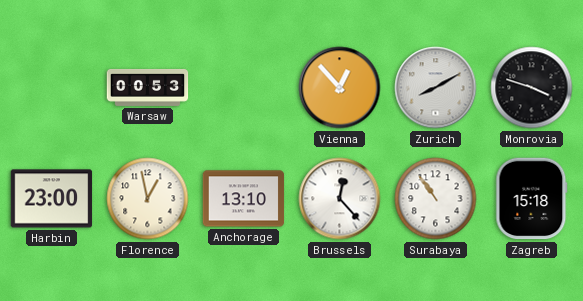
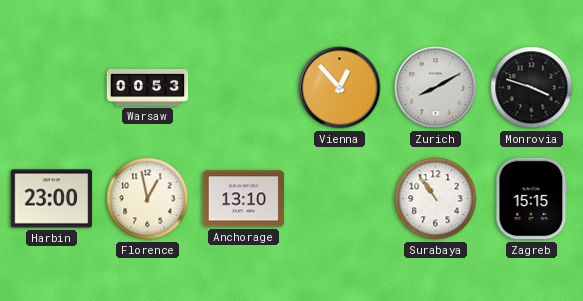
Brussels: 12:23 -> none (340, 199)
Zagreb: 15:18 -> 15:15 (532, 199)
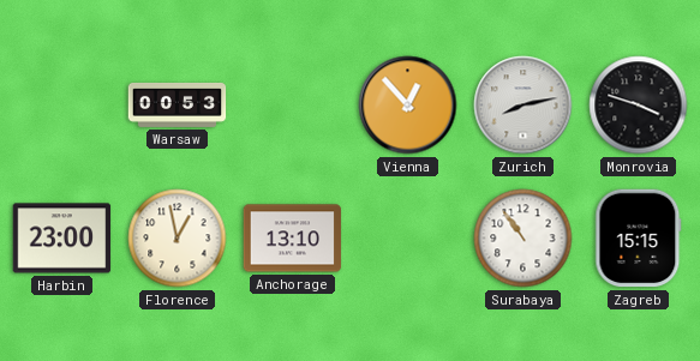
Zurich: 8:10 -> 8:13 (523, 106)
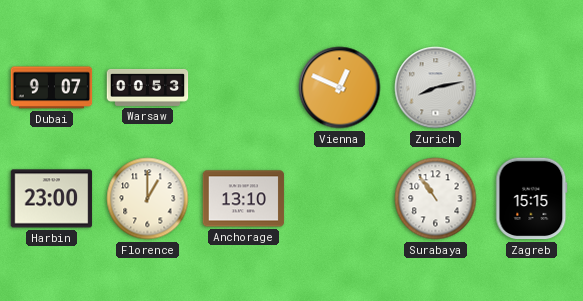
Dubai: none -> 9:07 (52, 88)
Vienna: 12:53 -> 12:49 (340, 88)
Monrovia: 3:48 -> none (639, 106)
Florence: 12:58 -> 1:00 (148, 199)
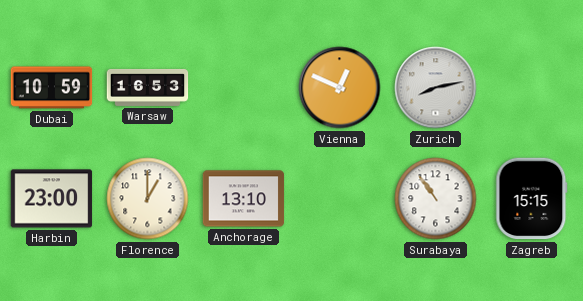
Dubai: 9:07 -> 10:59 (52, 88)
Warsaw: 00:53 -> 16:53 (148, 87)
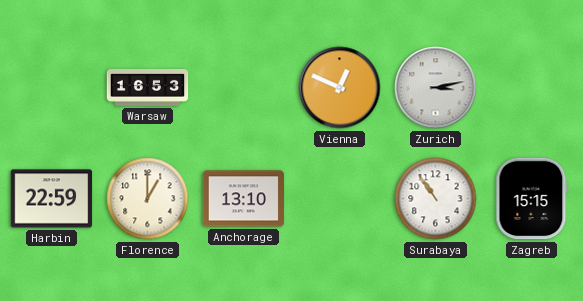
Dubai: 10:59 -> none (52, 88)
Zurich: 8:13 -> 3:13 (436, 88)
Harbin: 23:00 -> 22:59 (52, 199)
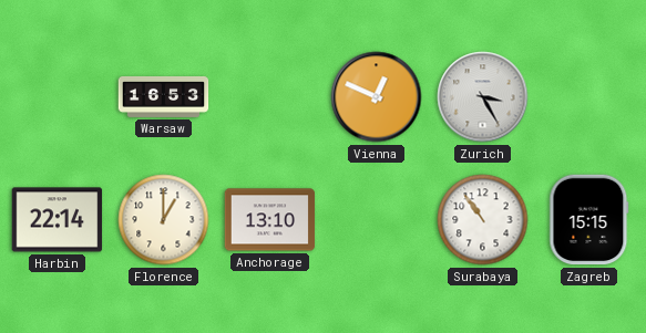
Zurich: 3:13 -> 3:25 (483, 97)
Harbin: 22:59 -> 22:14 (58, 220)
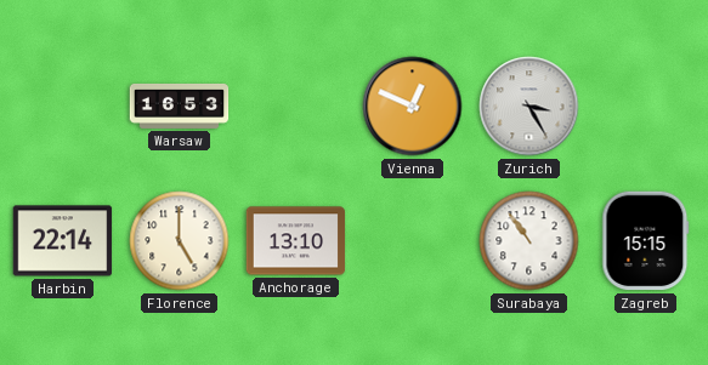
Florence: 1:00 -> 5:00 (180, 241)
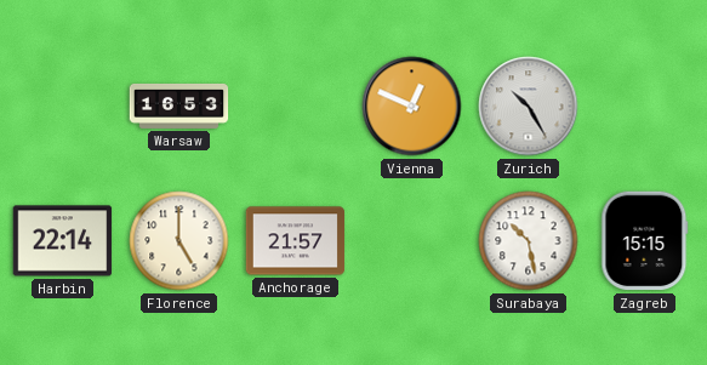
Zurich: 3:25 -> 10:25 (529, 107)
Anchorage: 13:10 -> 21:57 (296, 241)
Surabaya: 10:54 -> 10:28 (529, 241)
